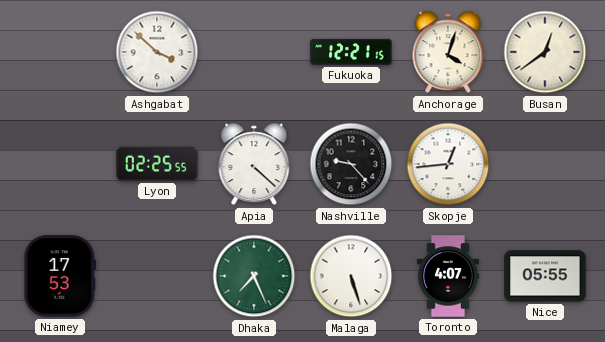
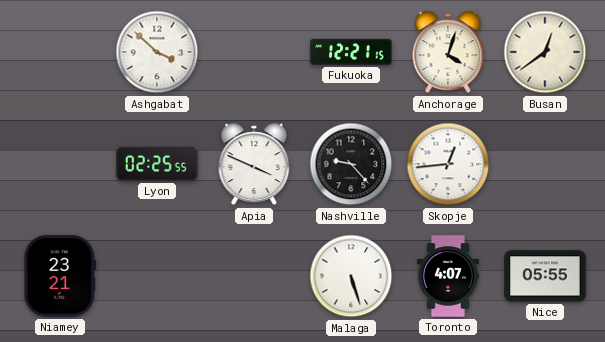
Apia: 4:22 -> 3:49 (254, 164)
Niamey: 17:53 -> 23:21 (60, 276)
Dhaka: 7:26 -> none (254, 276)
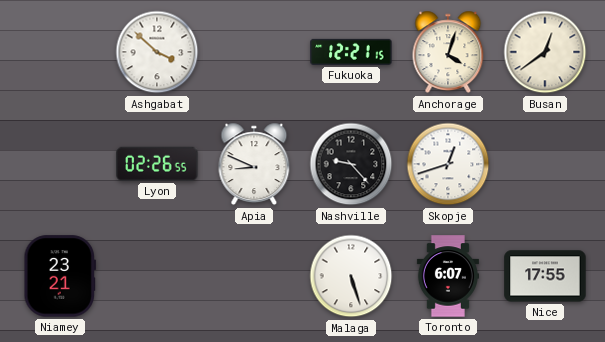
Lyon: 02:25 -> 02:26 (157, 164)
Apia: 3:49 -> 8:49 (254, 164)
Skopje: 12:44 -> 12:42 (448, 164)
Toronto: 4:07 -> 6:07 (448, 276)
Nice: 05:55 -> 17:55 (545, 276)
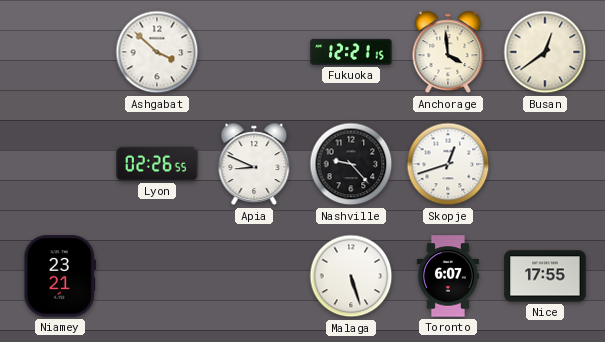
Anchorage: 4:03 -> 3:59 (448, 52)
